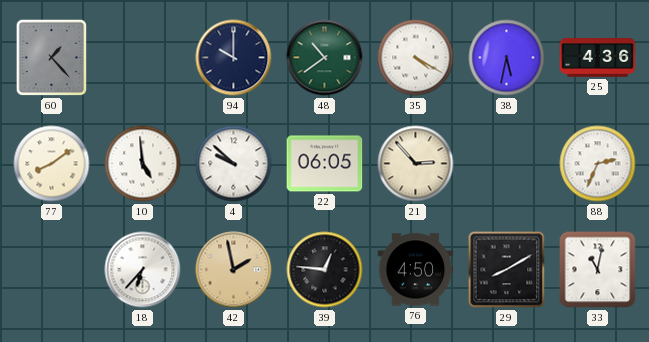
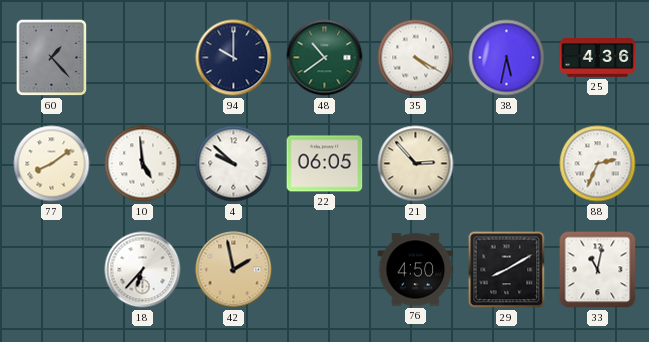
39: 12:46 -> none (325, 270)
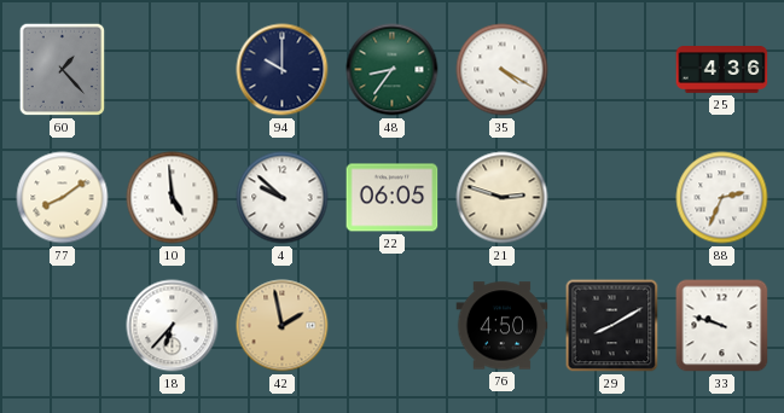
48: 10:39 -> 8:36 (393, 70)
38: 5:32 -> none (507, 58)
21: 2:53 -> 2:48 (503, 198)
33: 11:02 -> 9:48 (722, 326)
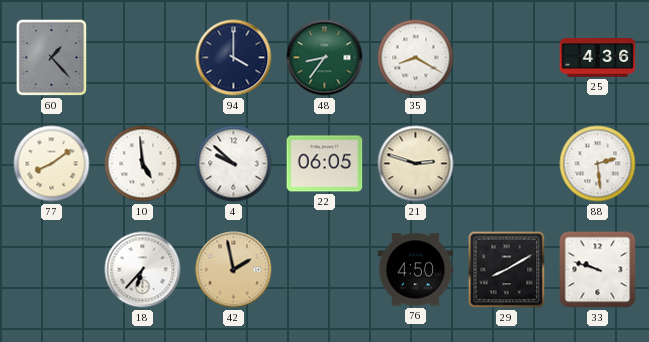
94: 10:00 -> 4:00 (234, 58)
35: 4:20 -> 8:20 (416, 58)
88: 2:34 -> 2:29 (598, 164)
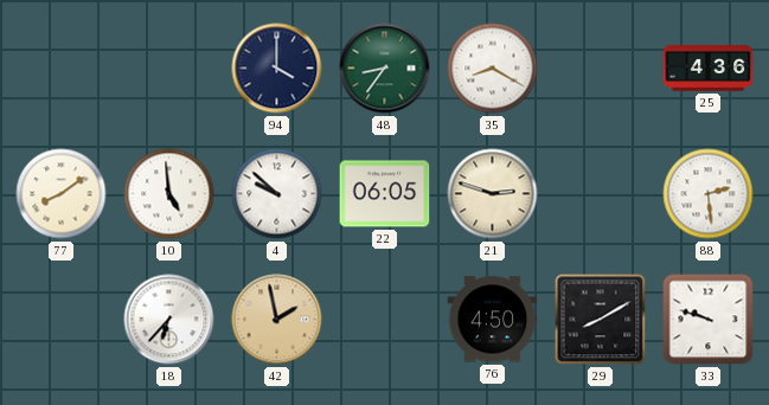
60: 1:23 -> none (52, 58)
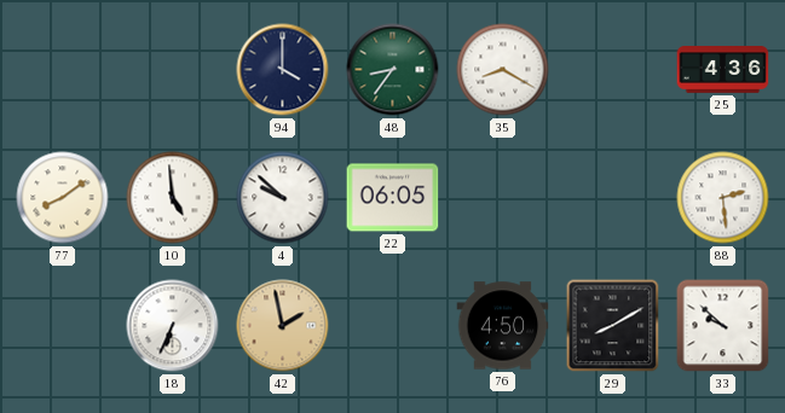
21: 2:48 -> none (493, 194)
18: 6:37 -> 6:34 (173, 326)
33: 9:48 -> 9:52 (723, 326)
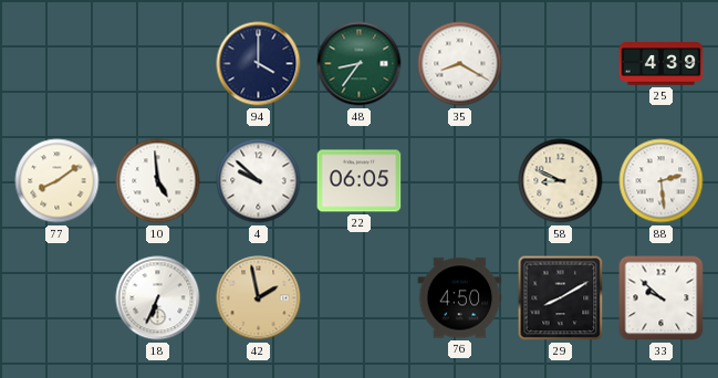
25: 4:36 -> 4:39 (662, 64)
58: none -> 8:49 (561, 181)
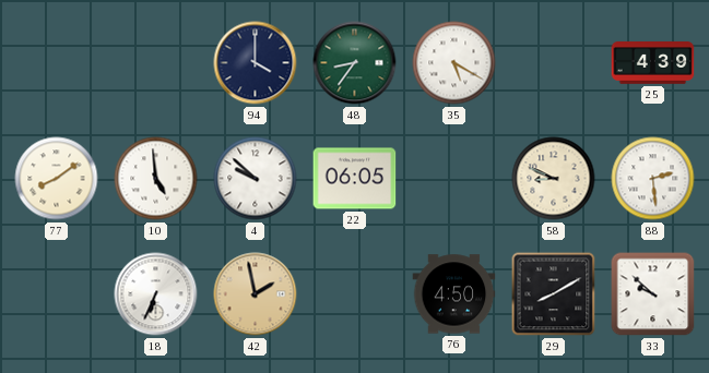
35: 8:20 -> 5:20 (454, 63)
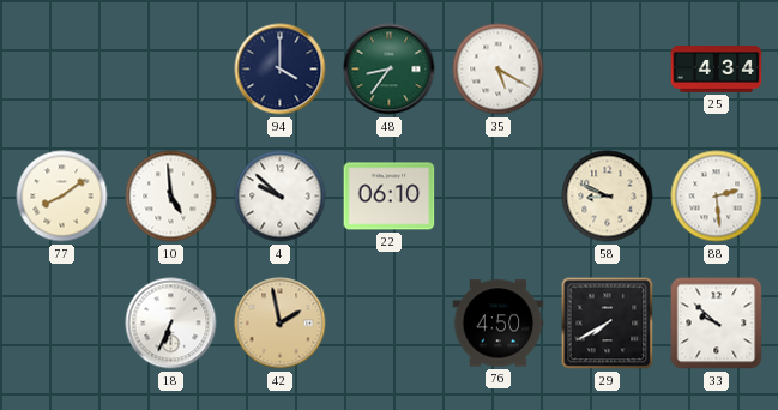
25: 4:39 -> 4:34 (717, 70)
22: 06:05 -> 06:10 (390, 197)
29: 8:10 -> 7:40 (608, 324)
